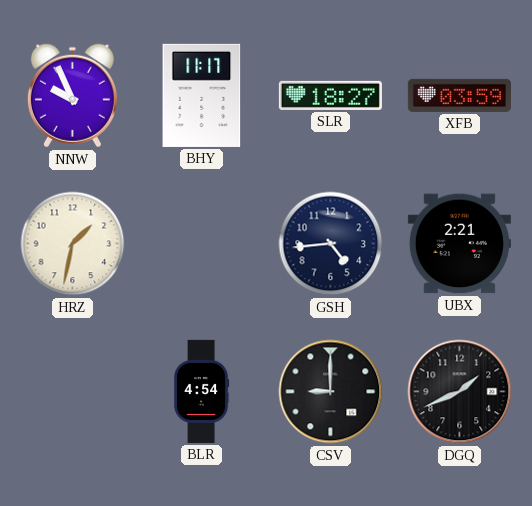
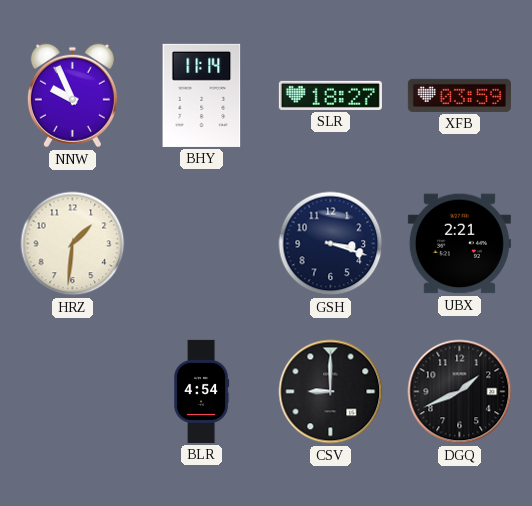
BHY: 11:17 -> 11:14 (202, 95)
HRZ: 1:32 -> 1:31 (73, 244)
GSH: 4:44 -> 3:18 (331, 244)
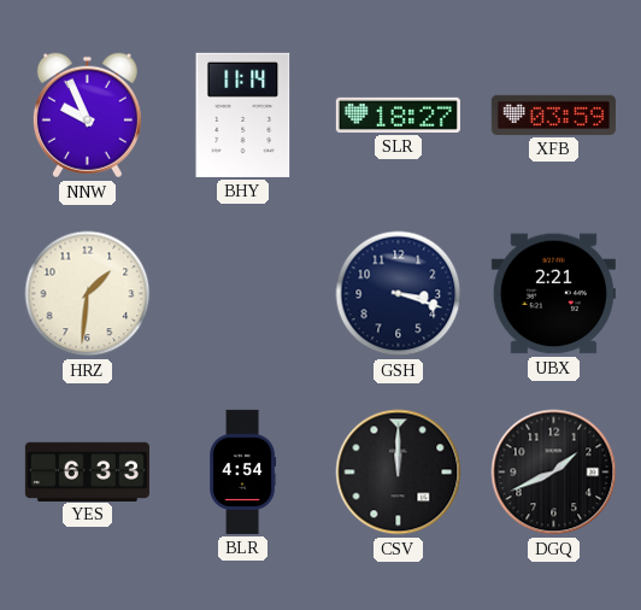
YES: none -> 6:33 (87, 471)
CSV: 9:00 -> 12:00 (399, 473)
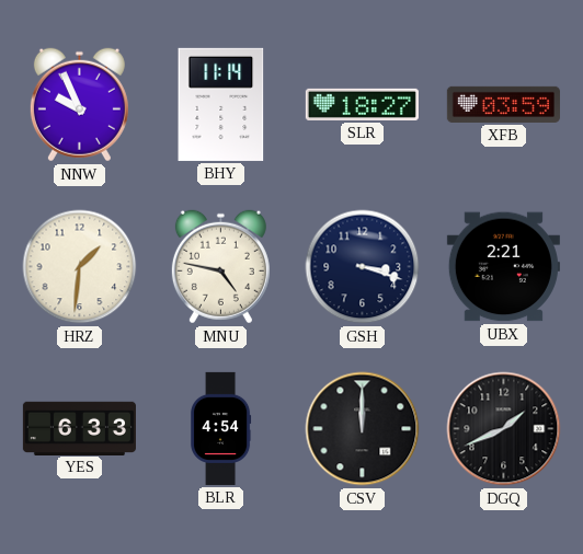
MNU: none -> 4:47 (220, 267)
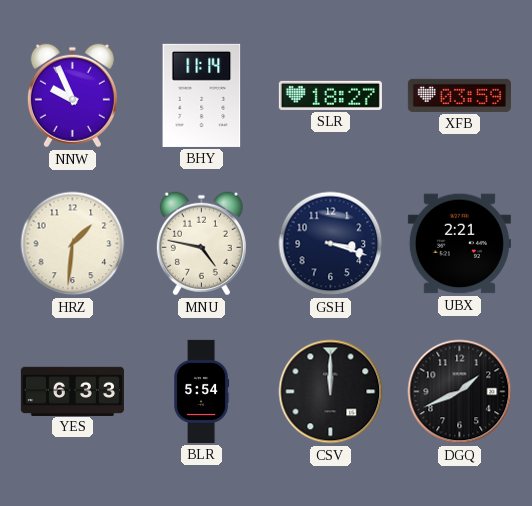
BLR: 4:54 -> 5:54 (202, 391)
